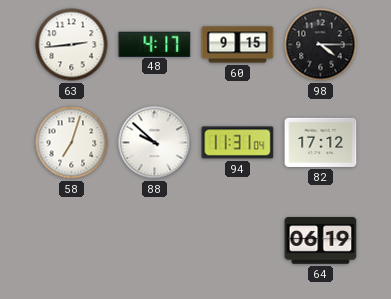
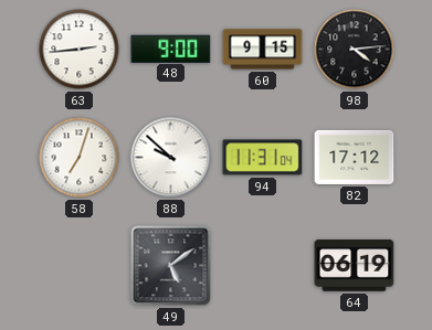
48: 4:17 -> 9:00 (171, 49)
98: 4:15 -> 4:14 (355, 50)
49: none -> 5:09 (171, 266)
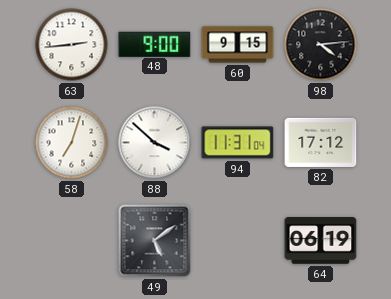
88: 9:52 -> 3:52 (155, 143)
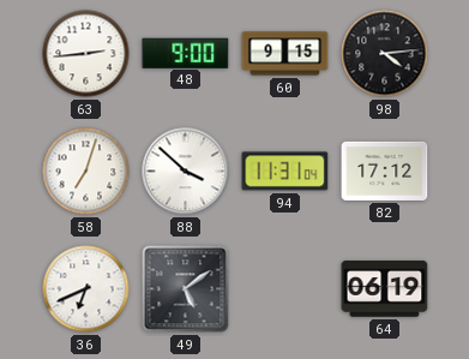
36: none -> 6:41 (86, 289)
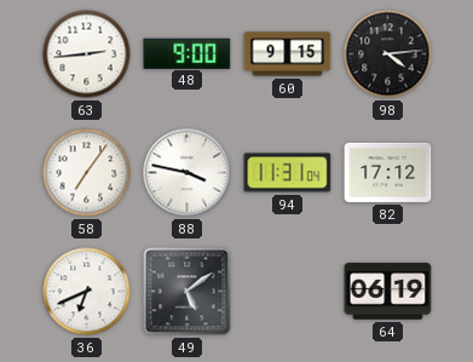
58: 7:03 -> 7:06 (87, 173)
88: 3:52 -> 3:47 (188, 173)
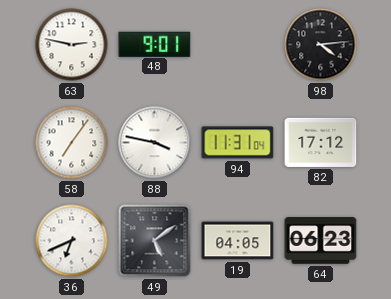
63: 2:44 -> 2:47 (72, 45)
48: 9:00 -> 9:01 (155, 44)
60: 9:15 -> none (288, 54)
19: none -> 04:05 (238, 241)
64: 06:19 -> 06:23 (321, 241)
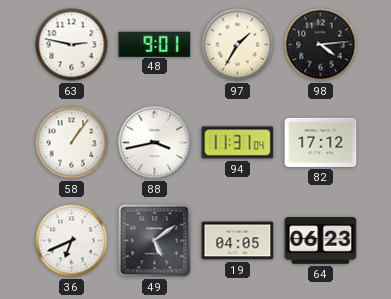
97: none -> 1:35 (238, 45)
58: 7:06 -> 1:06 (72, 143)
88: 3:47 -> 3:43 (155, 143)
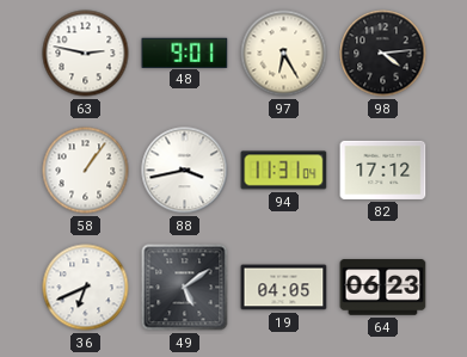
97: 1:35 -> 6:25 (284, 54)
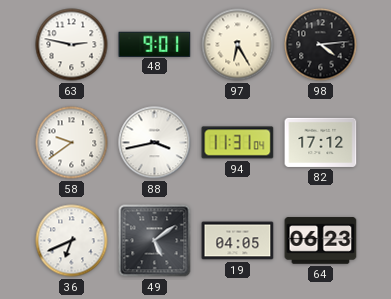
58: 1:06 -> 9:39 (72, 143)
